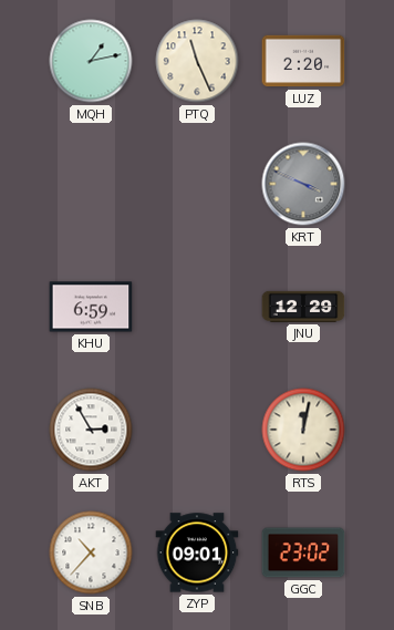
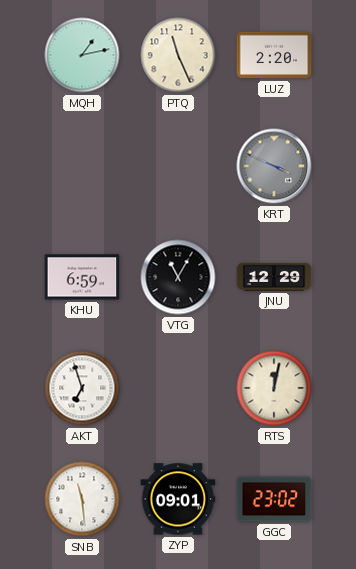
VTG: none -> 11:05 (178, 277)
AKT: 2:55 -> 6:57 (82, 388)
SNB: 10:37 -> 11:29 (82, 499)
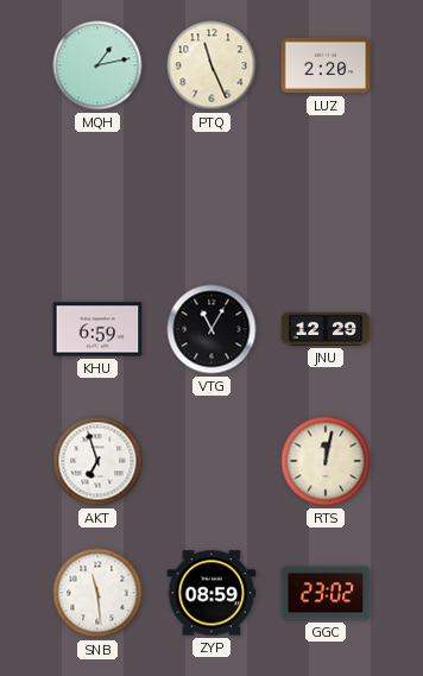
KRT: 3:49 -> none (274, 166)
ZYP: 09:01 -> 08:59 (211, 593)
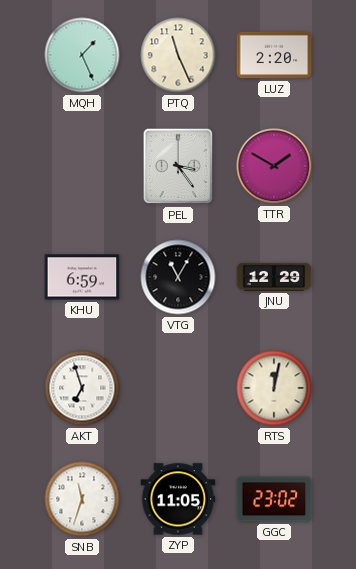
MQH: 1:13 -> 1:26 (82, 55)
PEL: none -> 3:24 (178, 166)
TTR: none -> 1:50 (274, 166)
SNB: 11:29 -> 11:33 (82, 499)
ZYP: 08:59 -> 11:05 (178, 499)
